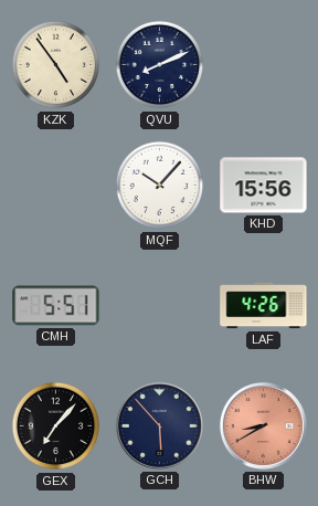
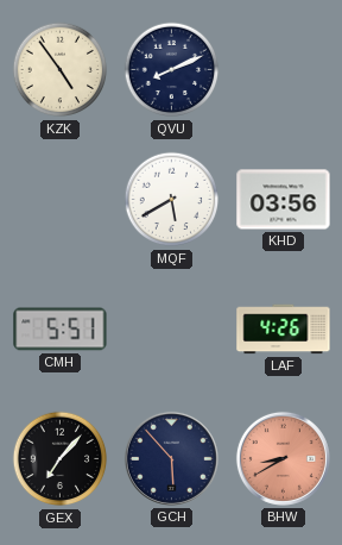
MQF: 10:07 -> 5:40 (172, 200)
KHD: 15:56 -> 03:56 (284, 200)
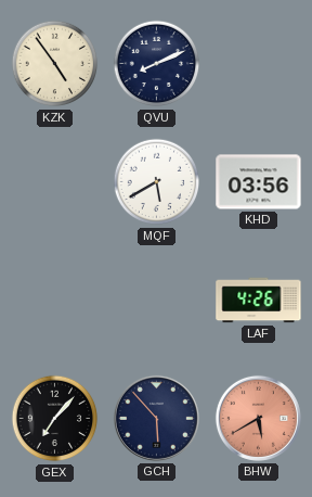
CMH: 5:51 -> none (61, 330)
BHW: 8:40 -> 5:40 (258, 418)
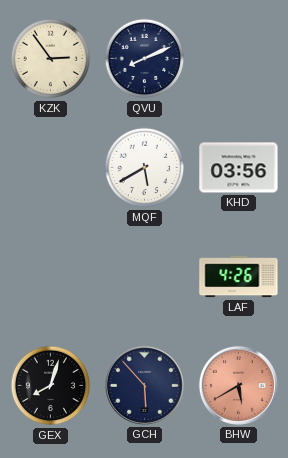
KZK: 4:54 -> 2:54 (51, 59)
GEX: 7:07 -> 8:03 (51, 386)
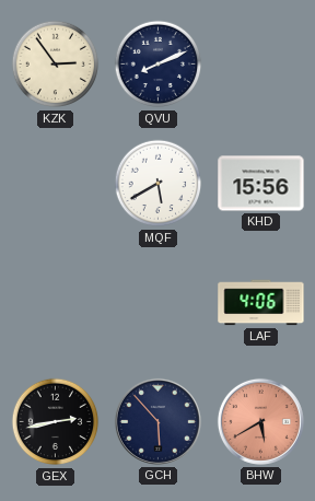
KHD: 03:56 -> 15:56 (261, 184)
LAF: 4:26 -> 4:06 (261, 303)
GEX: 8:03 -> 2:43 (56, 422)
